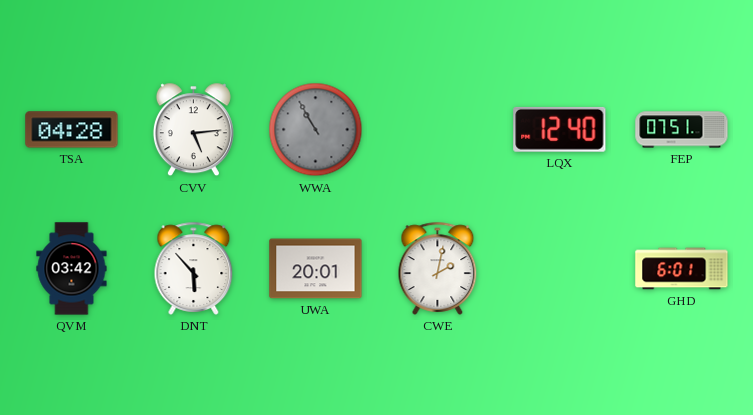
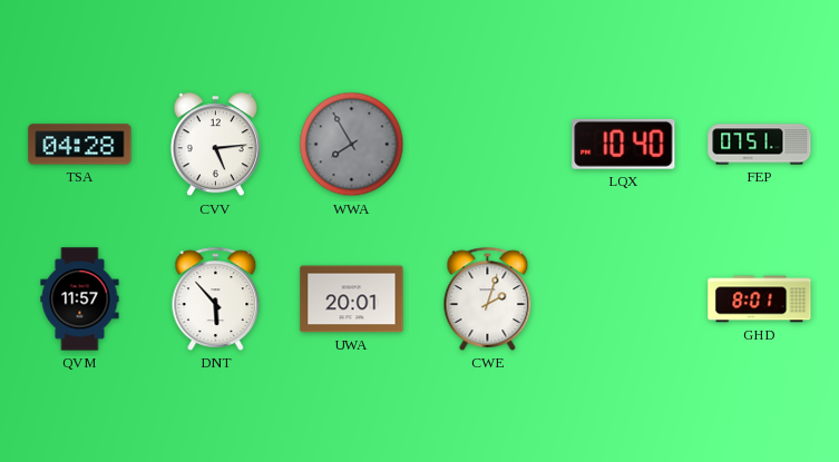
WWA: 10:55 -> 7:55 (352, 145)
LQX: 12:40 -> 10:40 (624, 144)
QVM: 03:42 -> 11:57 (80, 299)
CWE: 2:02 -> 2:03 (488, 298)
GHD: 6:01 -> 8:01 (760, 299)
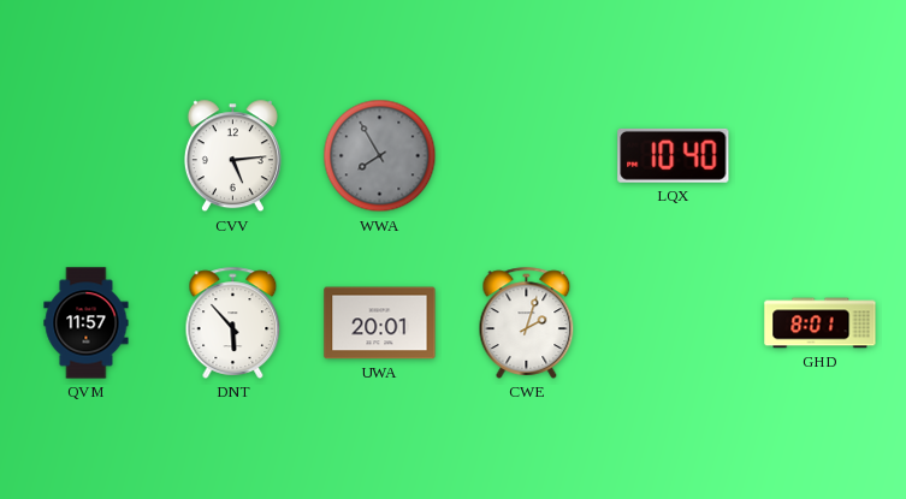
TSA: 04:28 -> none (80, 145)
FEP: 07:51 -> none (760, 145)
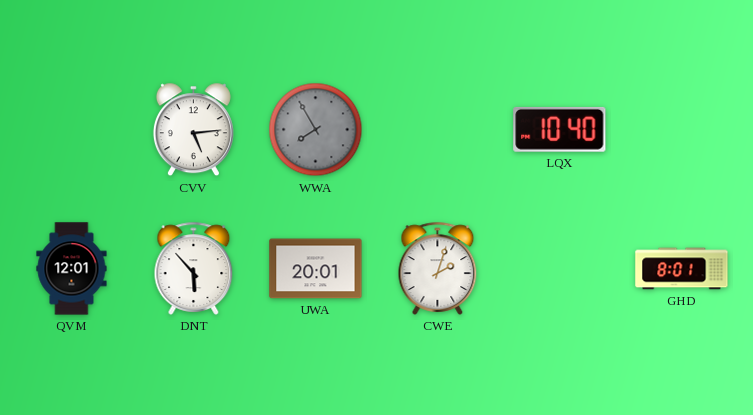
QVM: 11:57 -> 12:01 (72, 269)
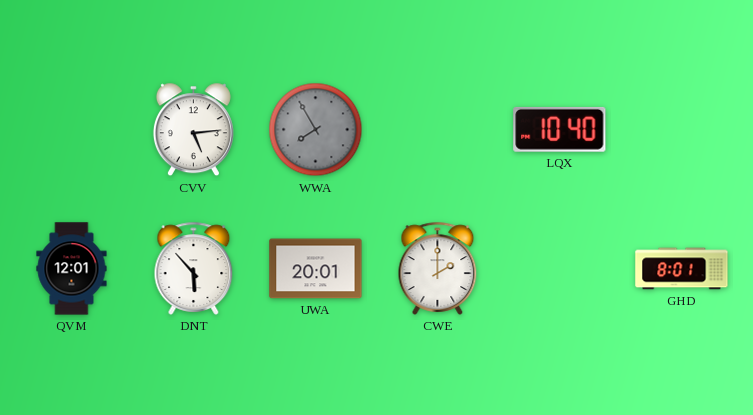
CWE: 2:03 -> 2:00 (438, 268)
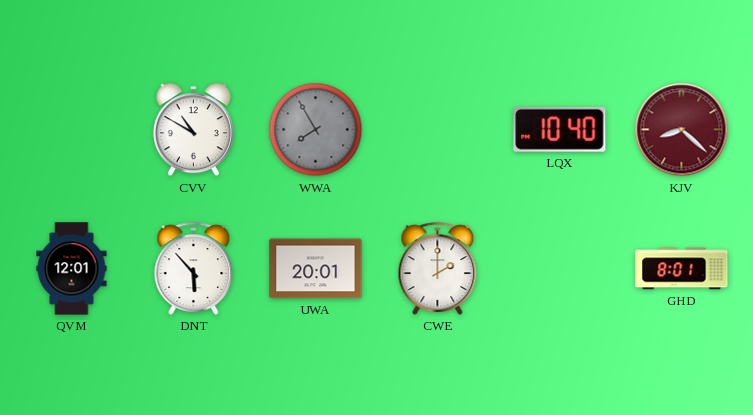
CVV: 5:14 -> 10:50 (193, 130)
KJV: none -> 8:22 (682, 130)
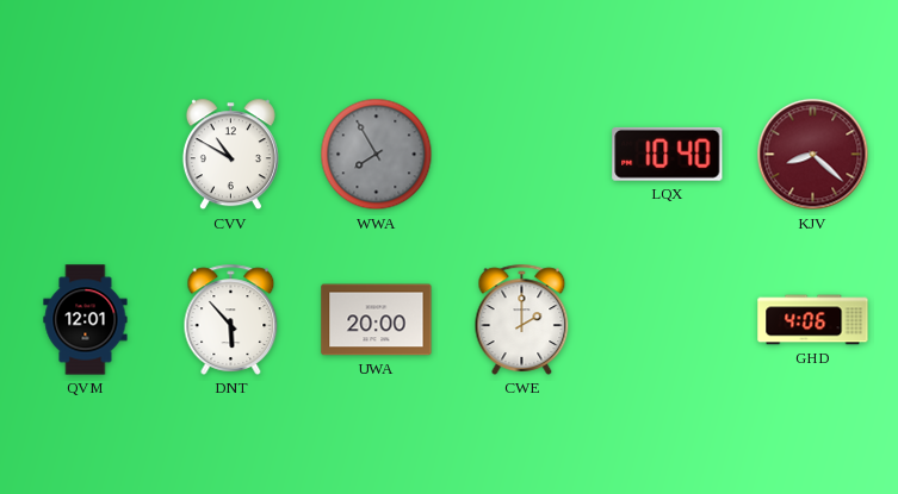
UWA: 20:01 -> 20:00 (377, 320)
GHD: 8:01 -> 4:06 (813, 320)
